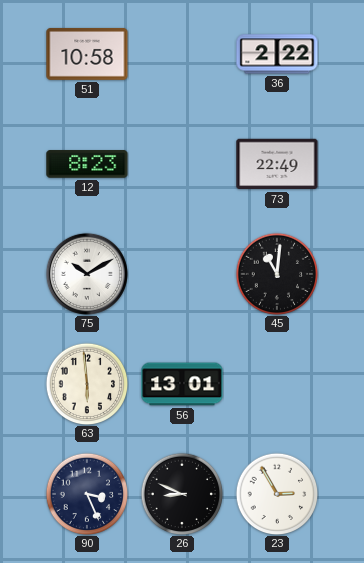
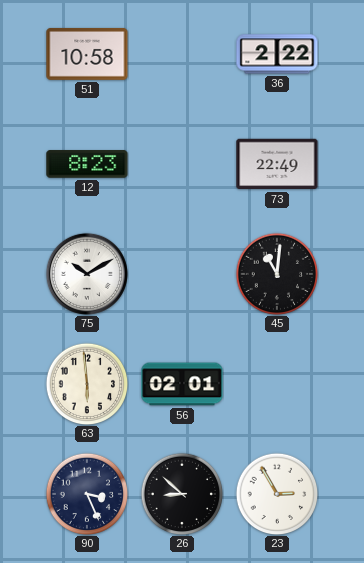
56: 13:01 -> 02:01 (182, 384)
26: 8:49 -> 8:52 (182, 494)
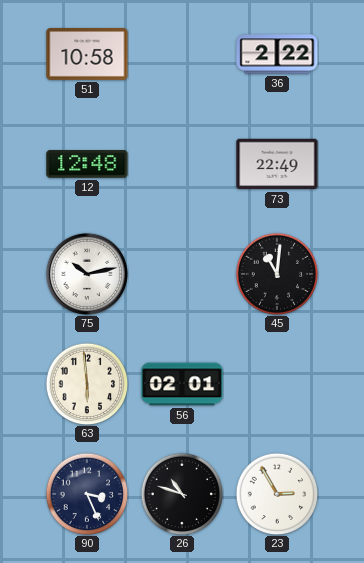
12: 8:23 -> 12:48 (87, 164)
75: 10:10 -> 10:13 (87, 274)
26: 8:52 -> 10:48 (182, 494)
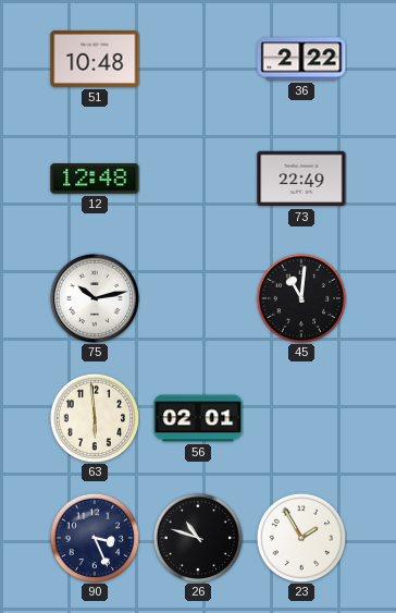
51: 10:58 -> 10:48 (95, 59)
23: 2:55 -> 1:55 (301, 538)
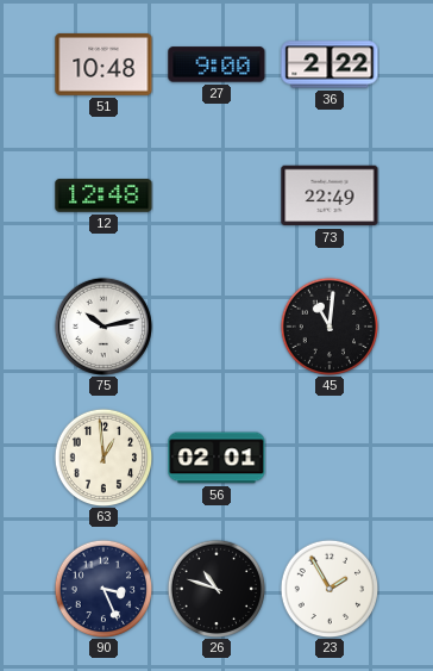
27: none -> 9:00 (216, 64)
63: 5:59 -> 12:59 (103, 458)
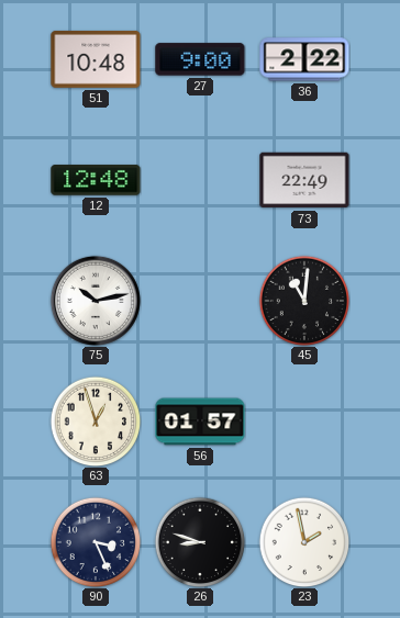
63: 12:59 -> 12:57 (96, 422)
56: 02:01 -> 01:57 (200, 422)
26: 10:48 -> 8:48 (200, 542)
23: 1:55 -> 1:58 (304, 542)
